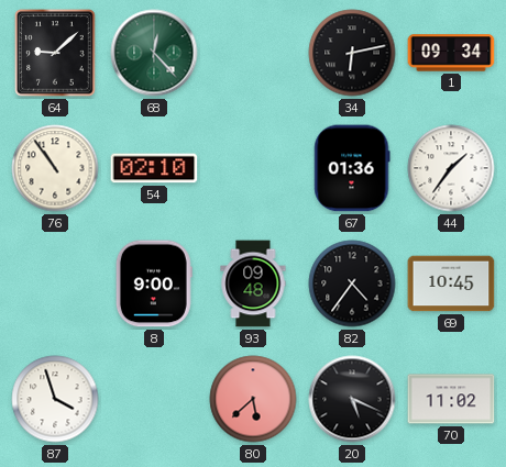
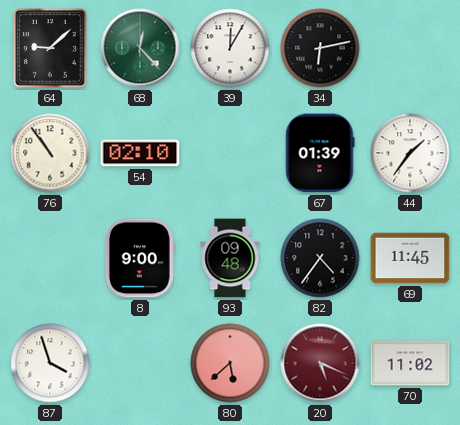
39: none -> 12:05 (230, 48)
1: 09:34 -> none (451, 53)
67: 01:36 -> 01:39 (320, 153)
69: 10:45 -> 11:45 (410, 258)
20 dial: black -> burgundy (320, 363)
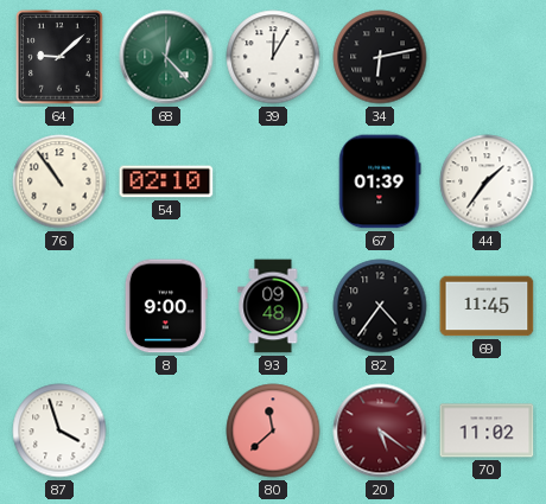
80: 5:38 -> 11:38 (273, 430)
20: 5:19 -> 5:21 (380, 430)
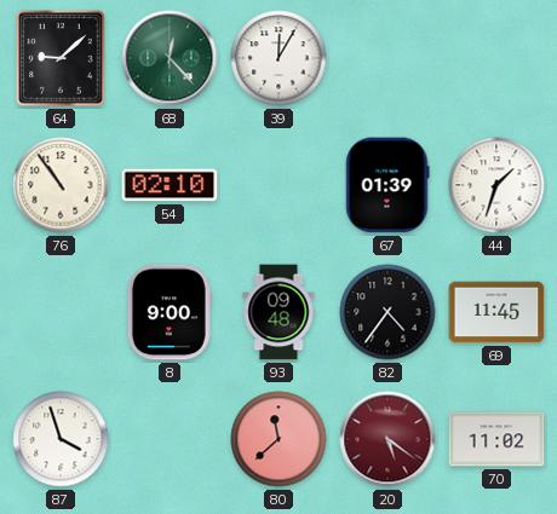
34: 6:13 -> none (380, 57)
44: 1:36 -> 1:33 (496, 185)
